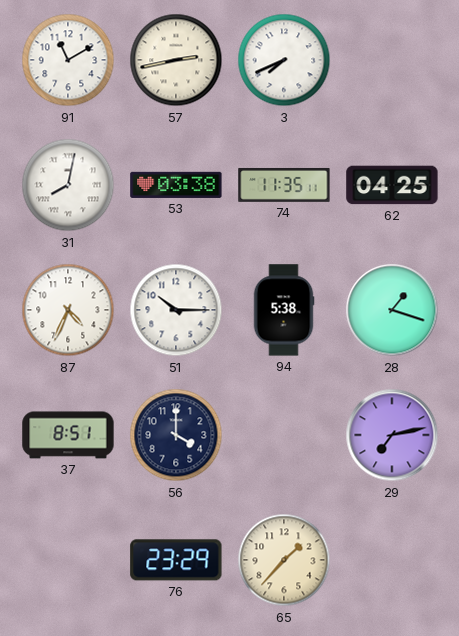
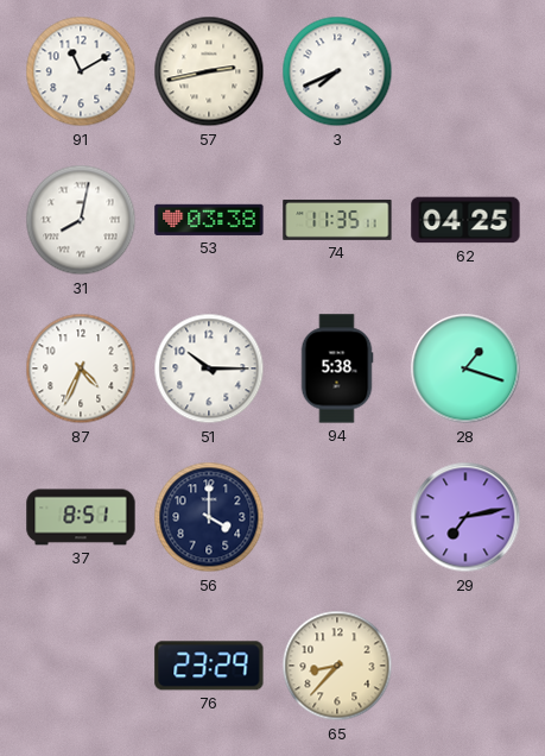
65: 1:37 -> 8:37 (337, 666)
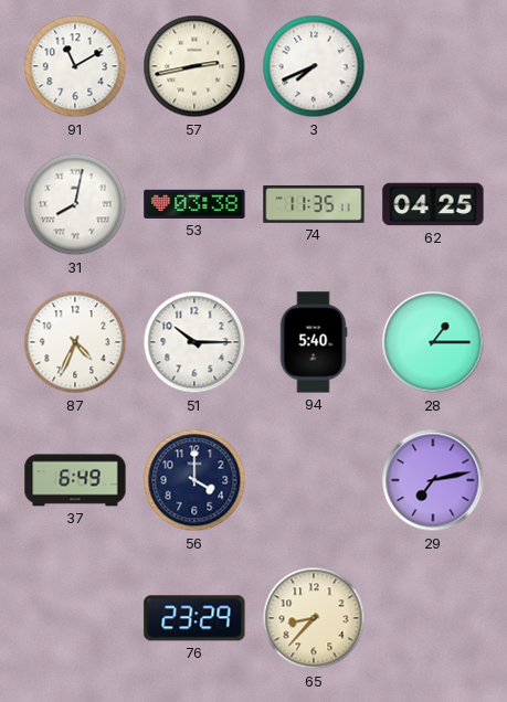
94: 5:38 -> 5:40 (314, 342)
28: 1:18 -> 1:15 (433, 342)
37: 8:51 -> 6:49 (75, 480)
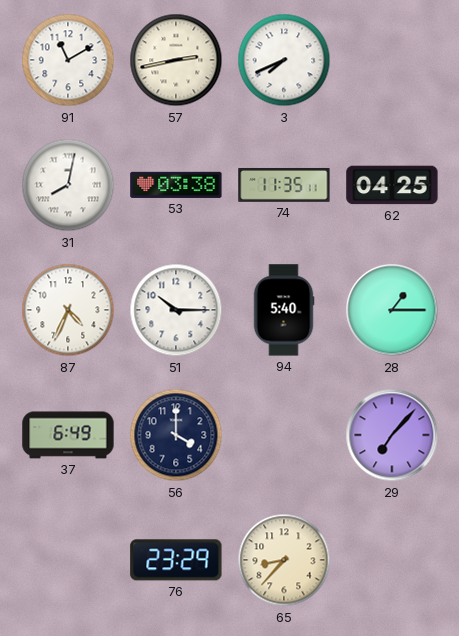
29: 7:13 -> 7:07 (392, 435)
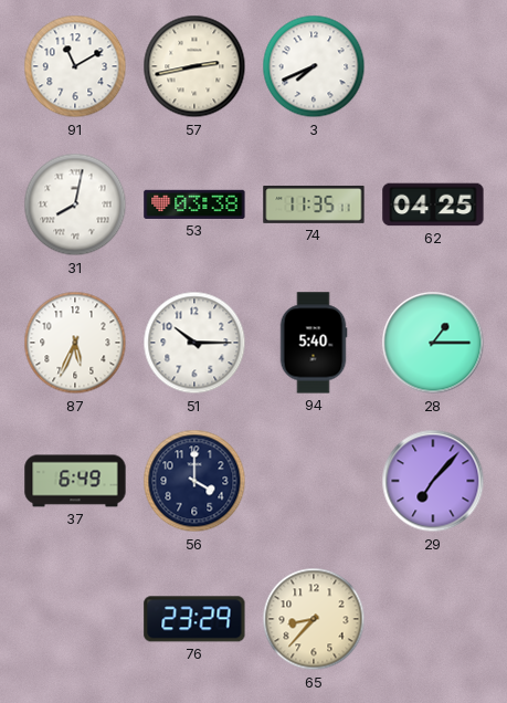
87: 4:34 -> 5:34 (75, 343)
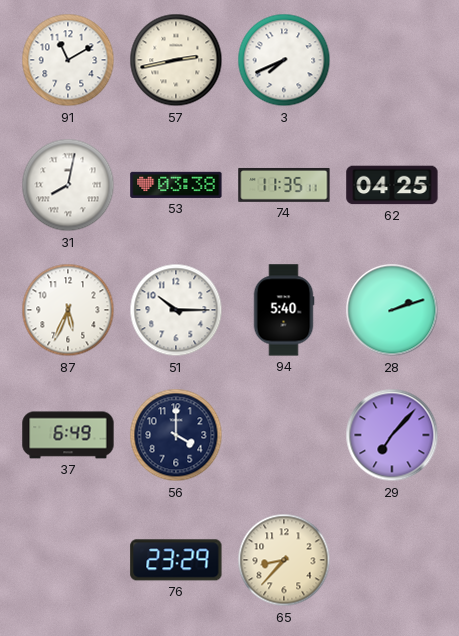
28: 1:15 -> 2:12 (392, 310)
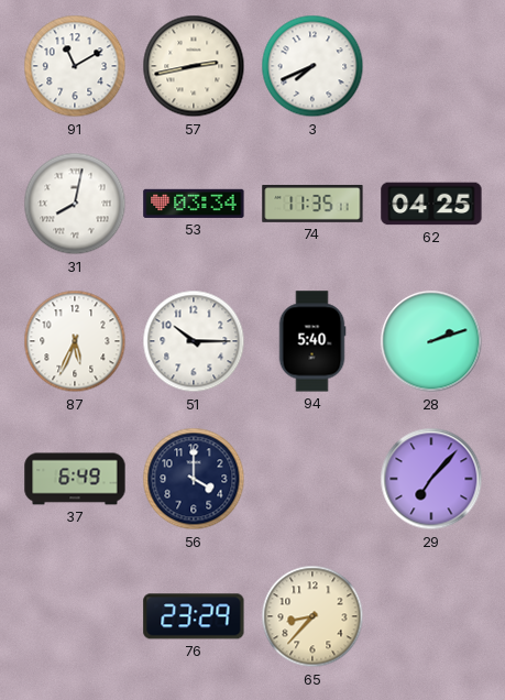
53: 03:38 -> 03:34 (194, 204)
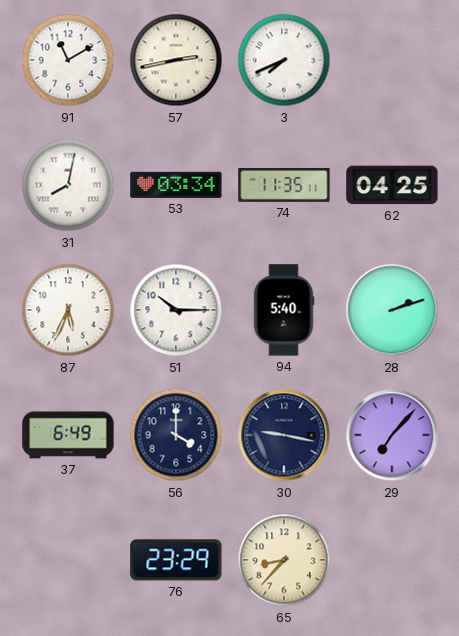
30: none -> 9:17 (284, 435)
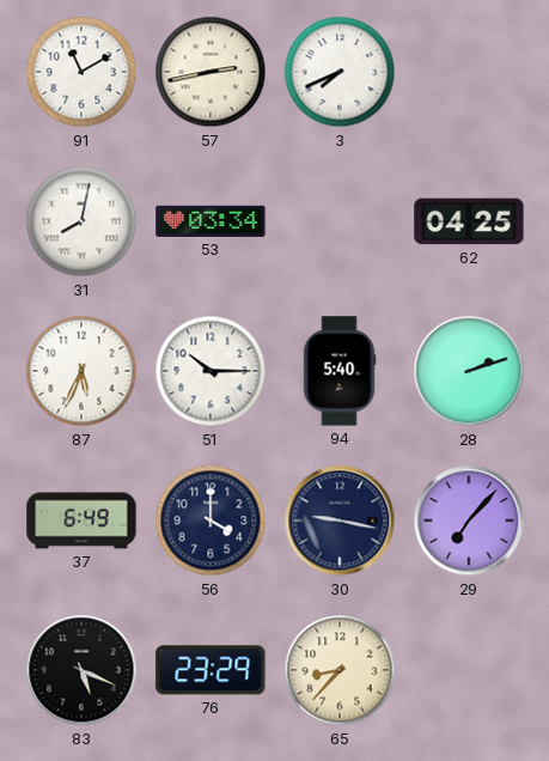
74: 11:35 -> none (284, 185)
83: none -> 5:19 (81, 670)
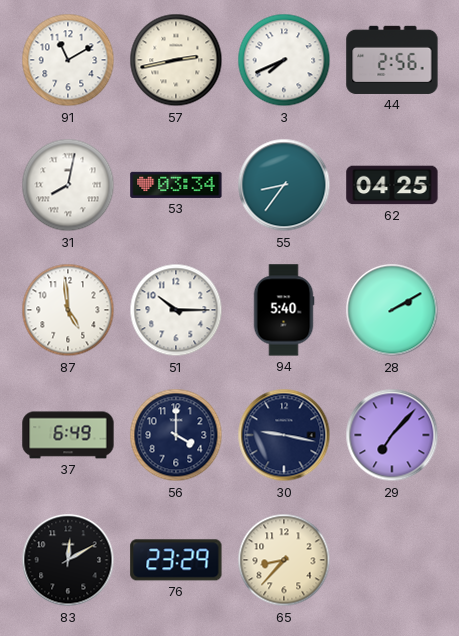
44: none -> 2:56 (392, 60)
55: none -> 8:36 (284, 185)
87: 5:34 -> 4:59 (68, 310)
28: 2:12 -> 2:10 (392, 310)
83: 5:19 -> 12:10 (68, 560)
